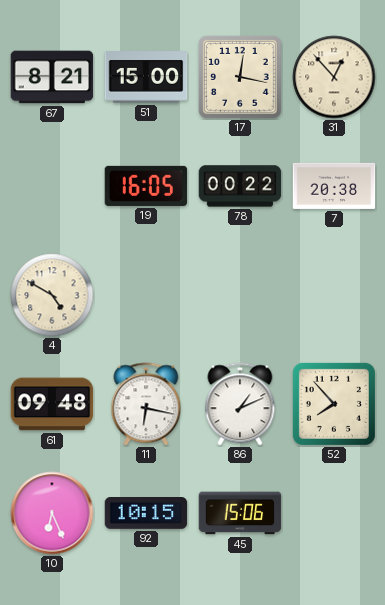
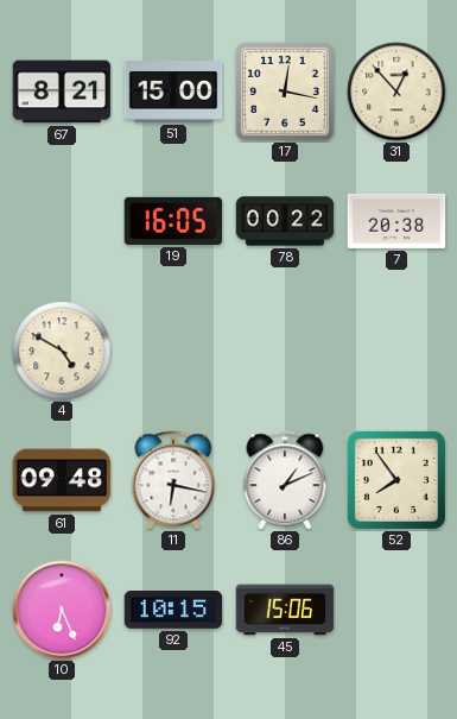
52: 7:53 -> 7:54 (396, 480)
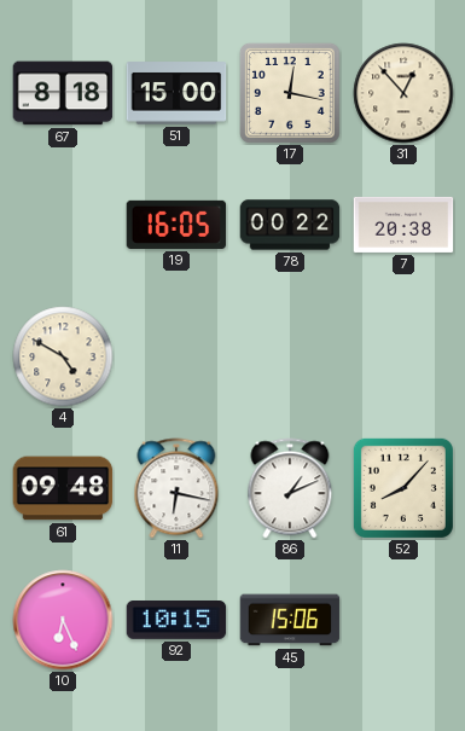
67: 8:21 -> 8:18 (63, 93)
52: 7:54 -> 8:07 (403, 488)
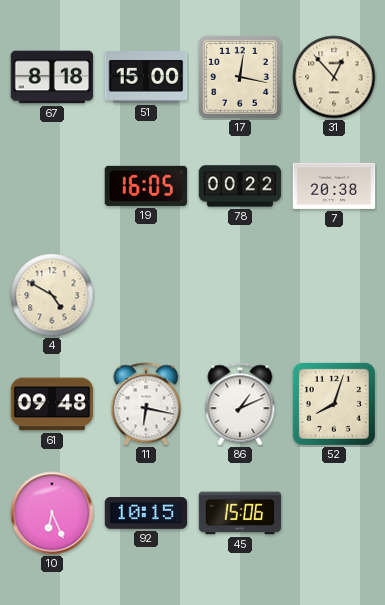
52: 8:07 -> 8:03 (334, 404)
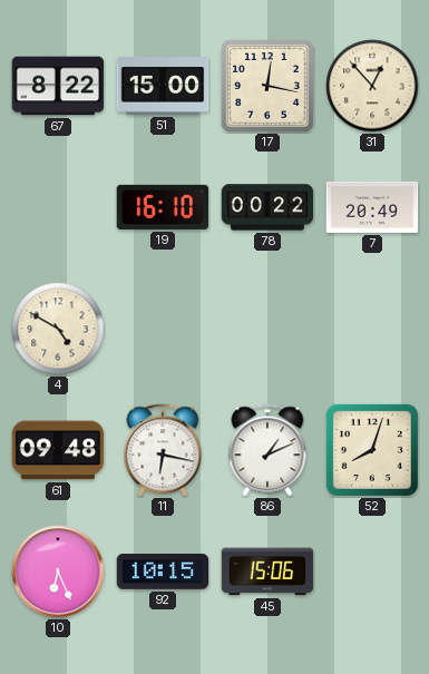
67: 8:18 -> 8:22 (58, 86)
19: 16:05 -> 16:10 (163, 207)
7: 20:38 -> 20:49 (372, 207)
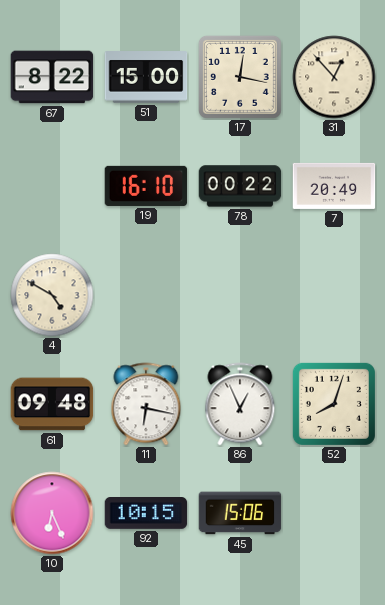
86: 1:11 -> 12:56 (240, 404)
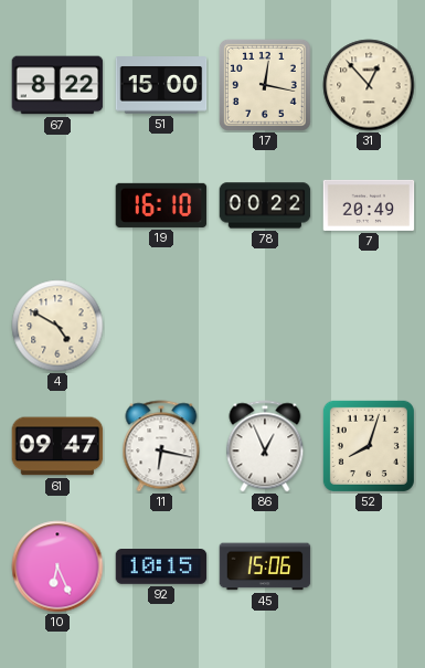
61: 09:48 -> 09:47 (57, 446)
